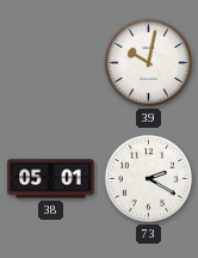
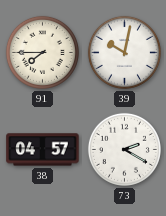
91: none -> 7:45 (42, 52)
38: 05:01 -> 04:57 (43, 150)
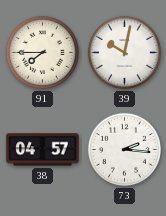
73: 2:20 -> 2:16 (124, 149)
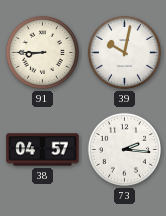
91: 7:45 -> 8:45 (42, 52)
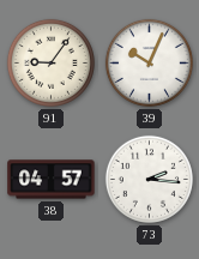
91: 8:45 -> 9:06 (50, 62)
39: 10:02 -> 10:04 (149, 62)
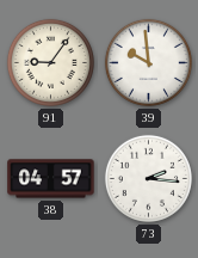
39: 10:04 -> 9:59 (148, 62)
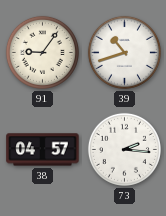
39: 9:59 -> 10:42 (124, 52)
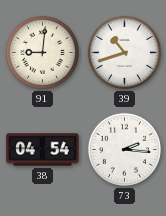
91: 9:06 -> 9:01 (42, 52)
38: 04:57 -> 04:54 (43, 150)
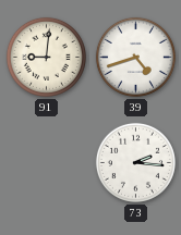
39: 10:42 -> 4:42 (135, 57)
38: 04:54 -> none (43, 150)
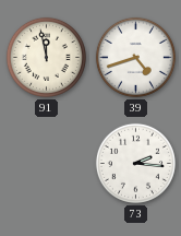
91: 9:01 -> 11:58 (46, 57)
